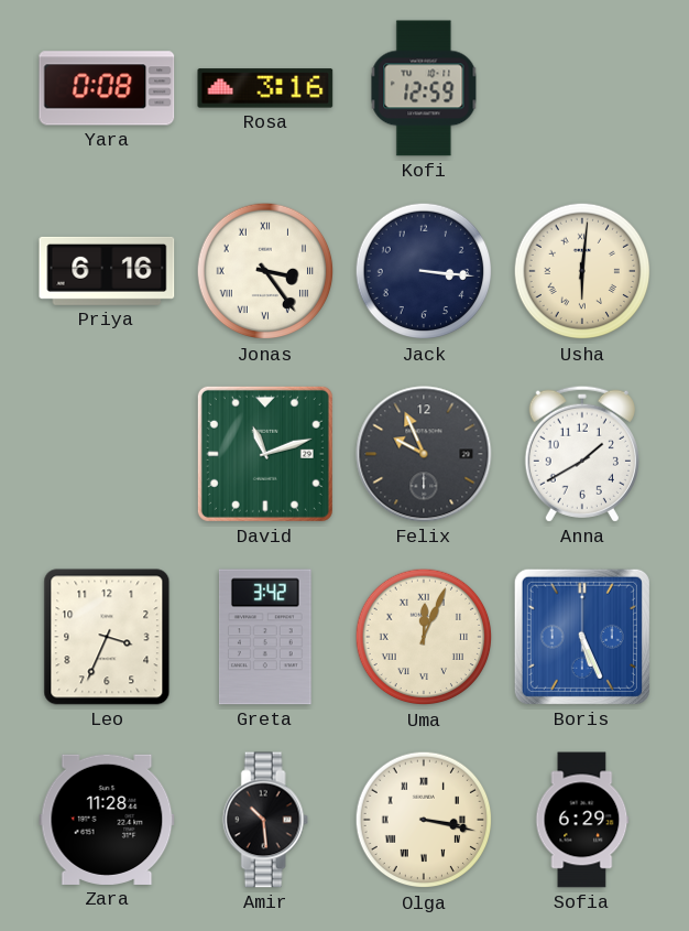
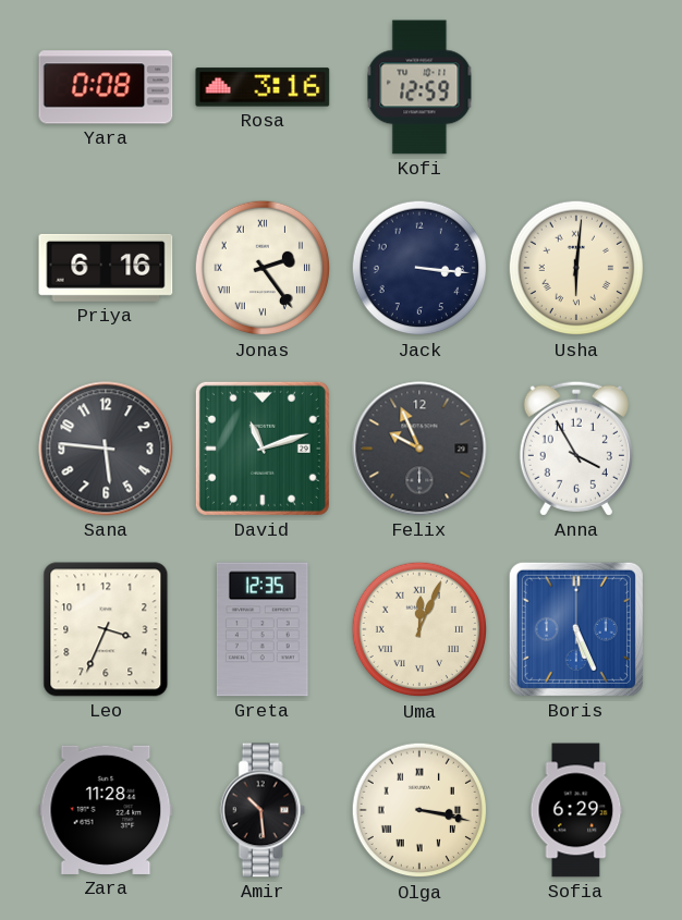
Jonas: 3:24 -> 2:24 (263, 268)
Sana: none -> 5:46 (106, 449)
Anna: 1:40 -> 3:55 (576, 449)
Greta: 3:42 -> 12:35 (263, 629)
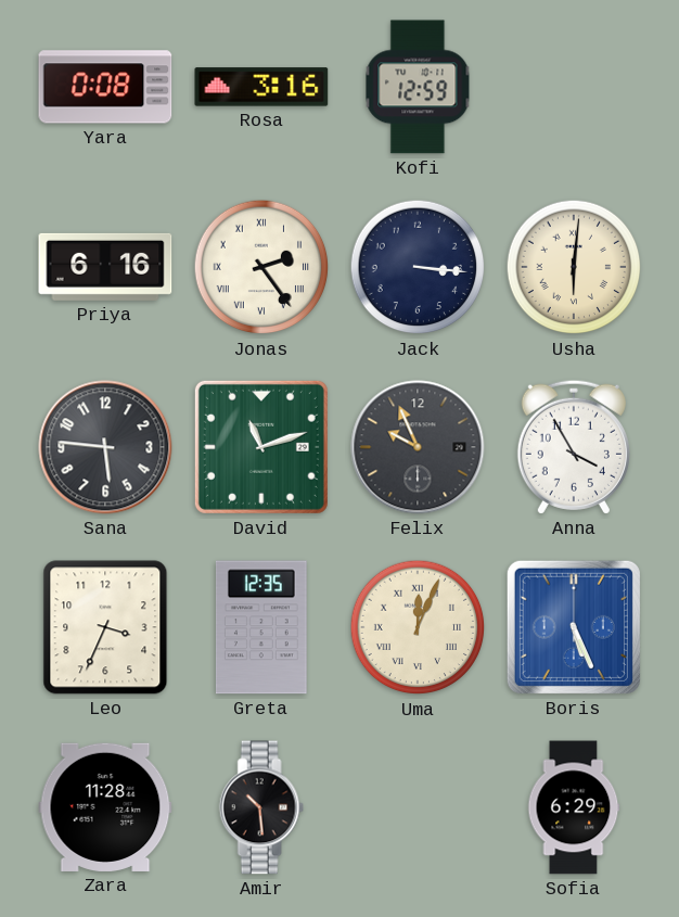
Olga: 3:17 -> none (419, 810)
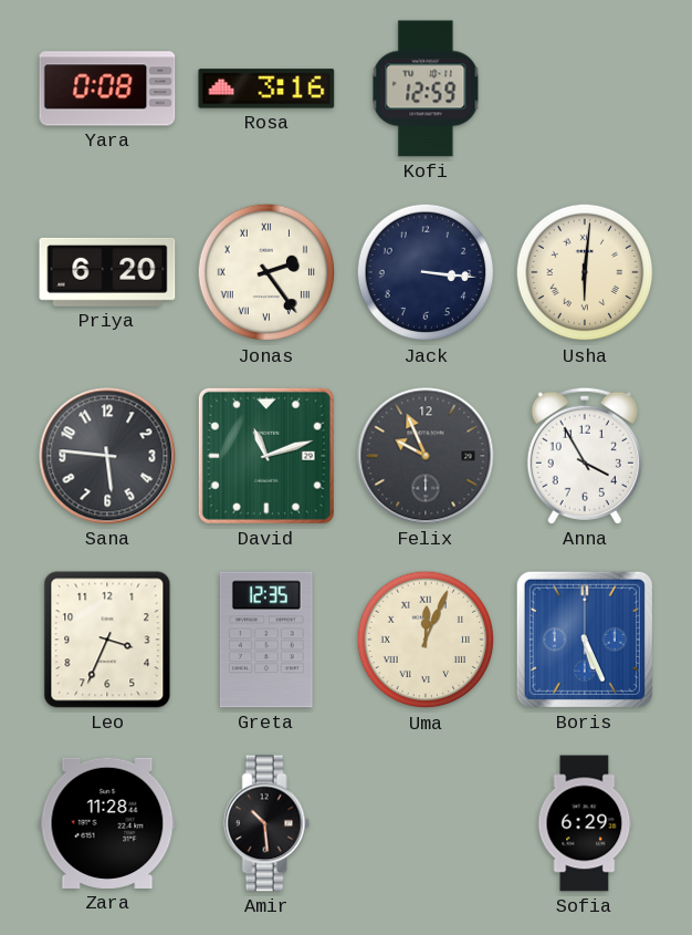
Priya: 6:16 -> 6:20 (107, 272)
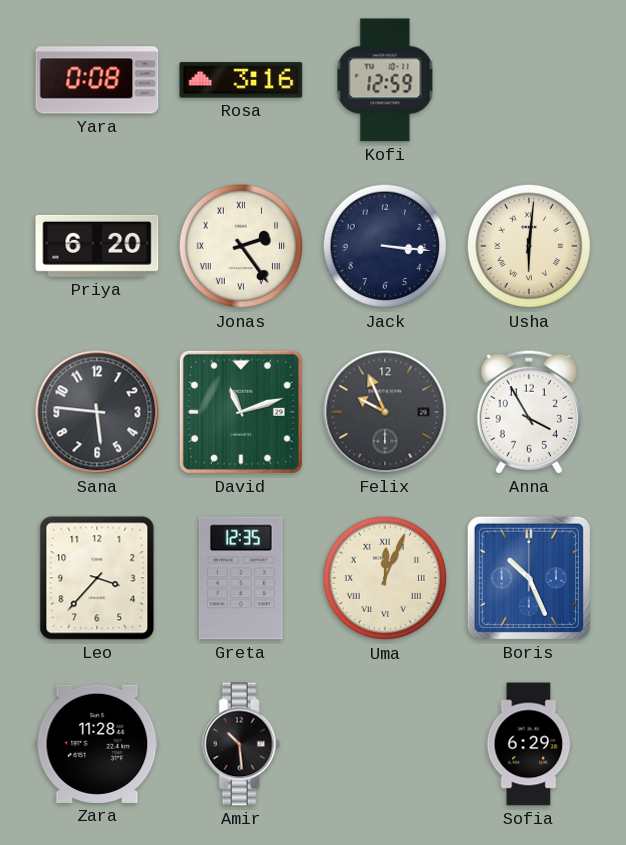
Leo: 3:34 -> 3:37 (97, 578)
Boris: 5:26 -> 10:26 (529, 578)
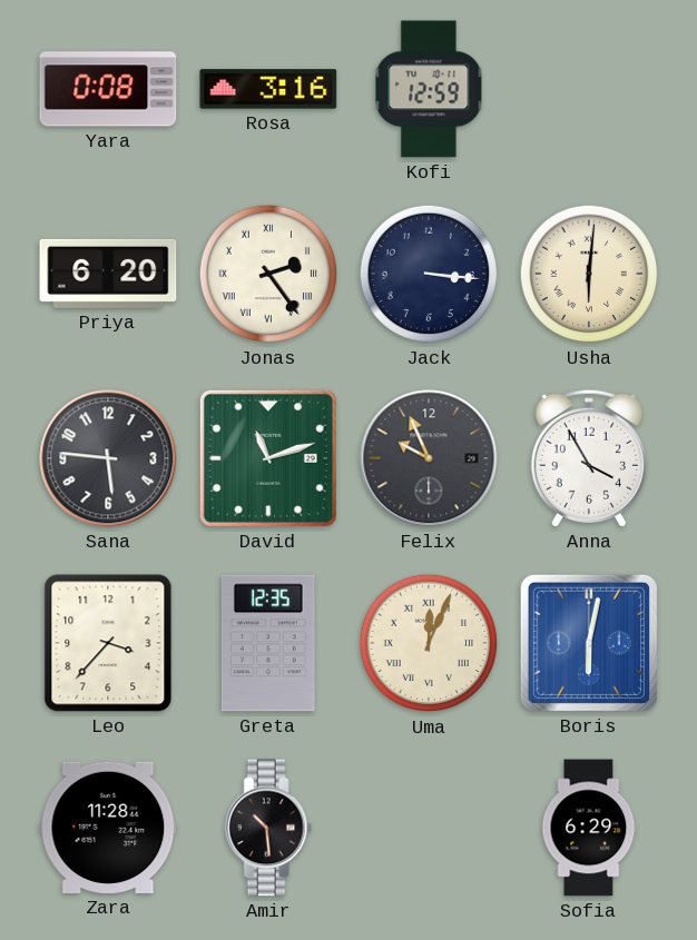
Boris: 10:26 -> 6:02 (589, 643)
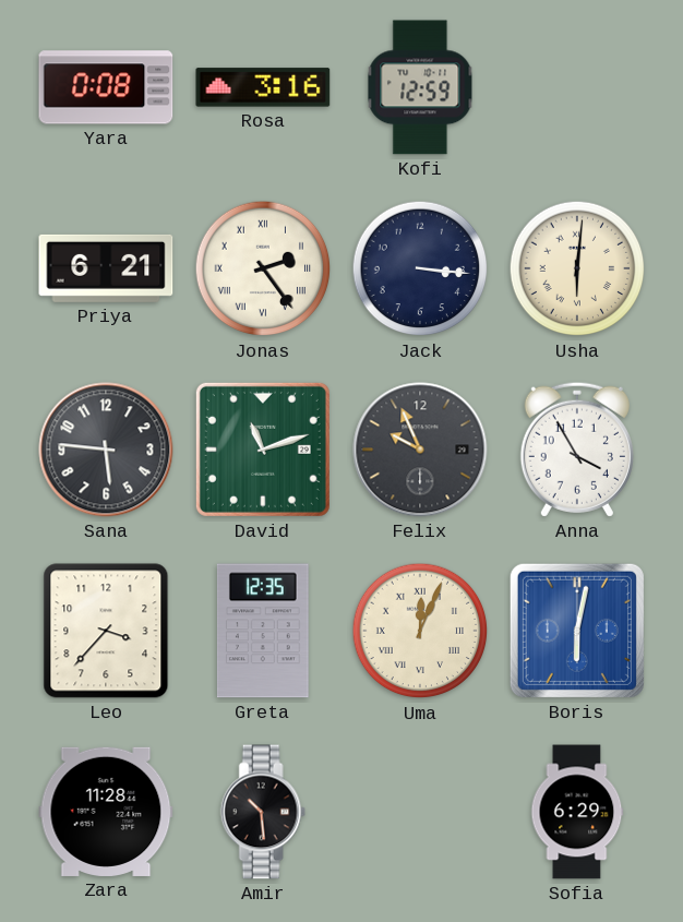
Priya: 6:20 -> 6:21 (106, 268)
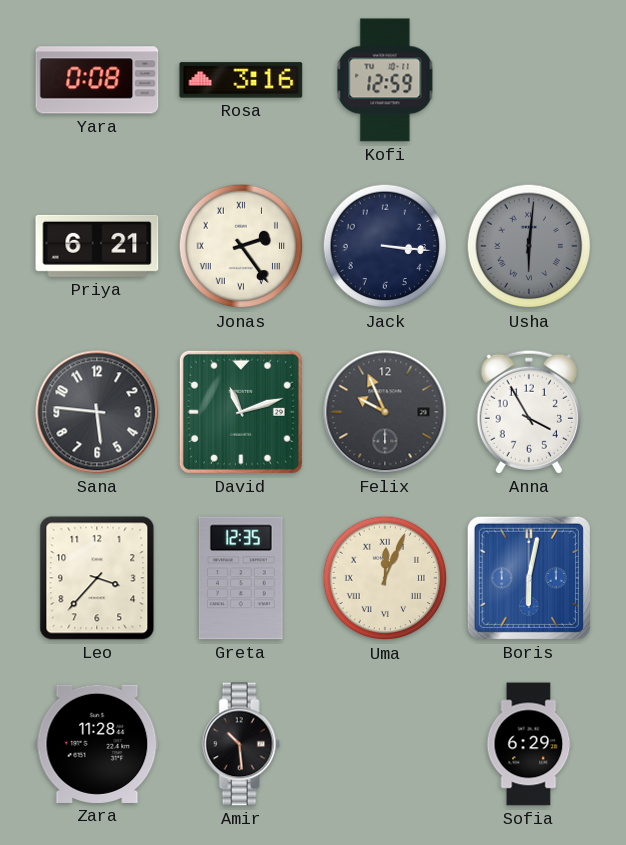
Usha dial: cream -> grey (529, 246)
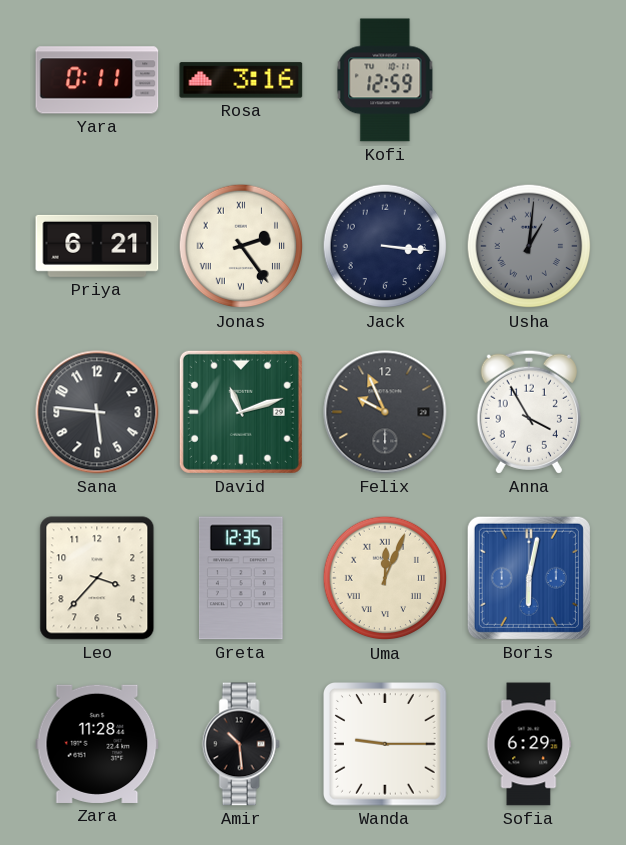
Yara: 0:08 -> 0:11 (97, 80)
Usha: 6:01 -> 1:01 (529, 246)
Wanda: none -> 9:15 (386, 745)
